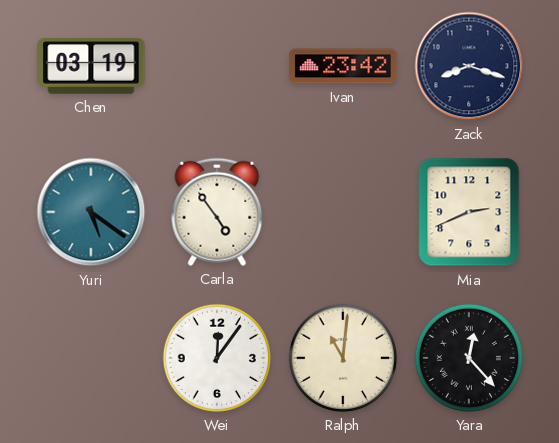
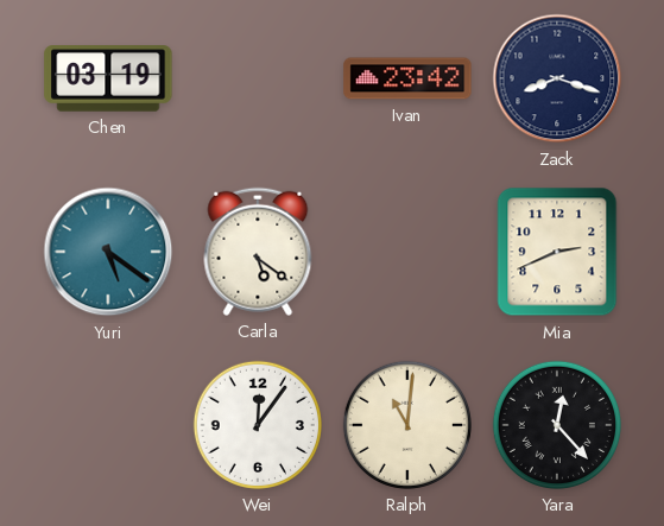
Carla: 4:54 -> 5:21 (258, 252)
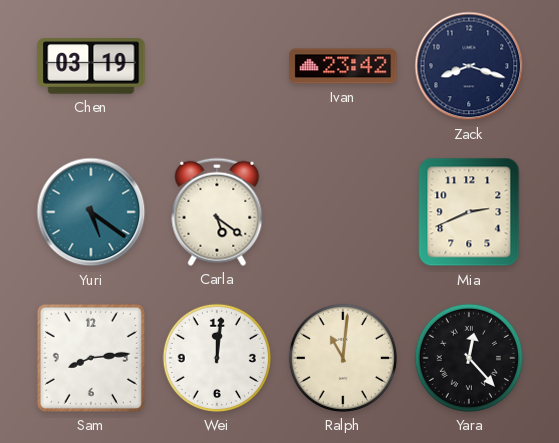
Sam: none -> 8:14 (91, 358)
Wei: 12:06 -> 12:01 (217, 358)
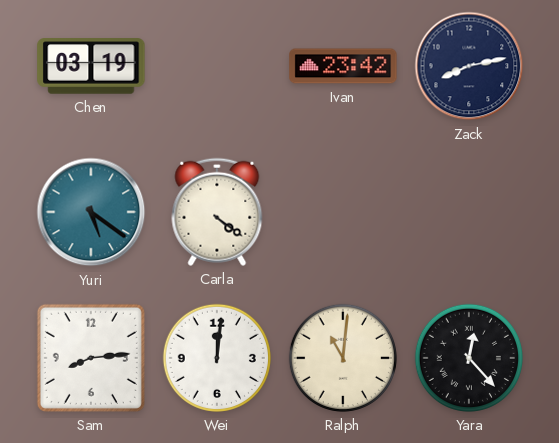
Zack: 8:18 -> 8:13 (469, 66)
Carla: 5:21 -> 4:21 (217, 212)
Mia: 2:41 -> none (469, 212)
